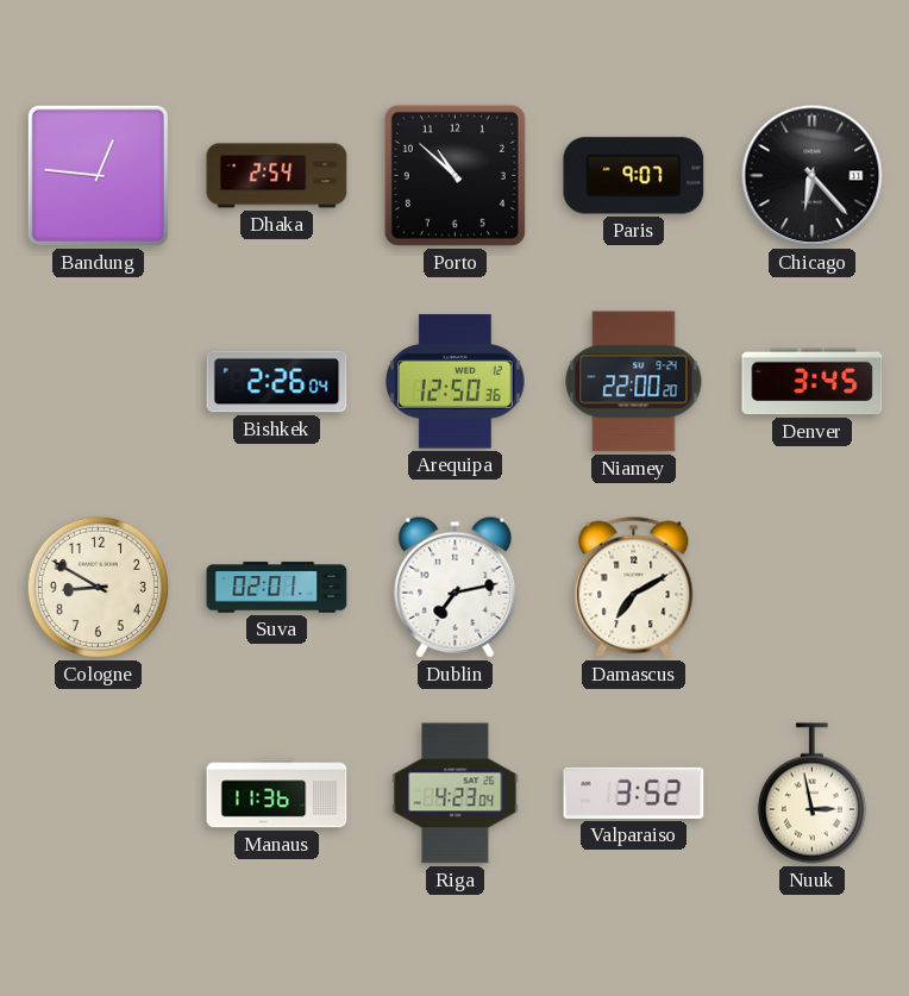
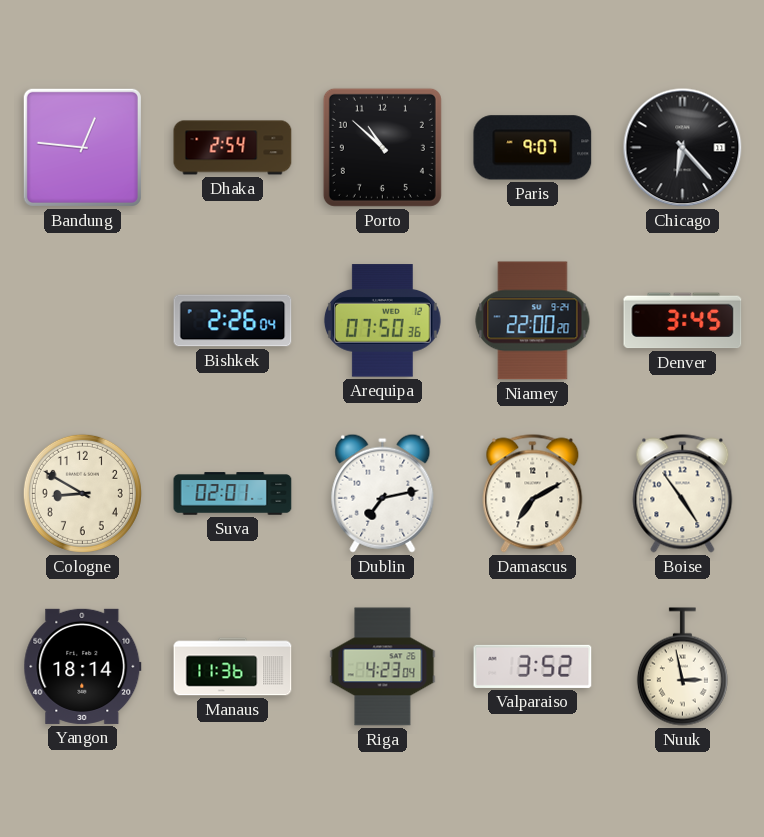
Arequipa: 12:50 -> 07:50 (382, 321)
Boise: none -> 4:54 (683, 494)
Yangon: none -> 18:14 (83, 666)
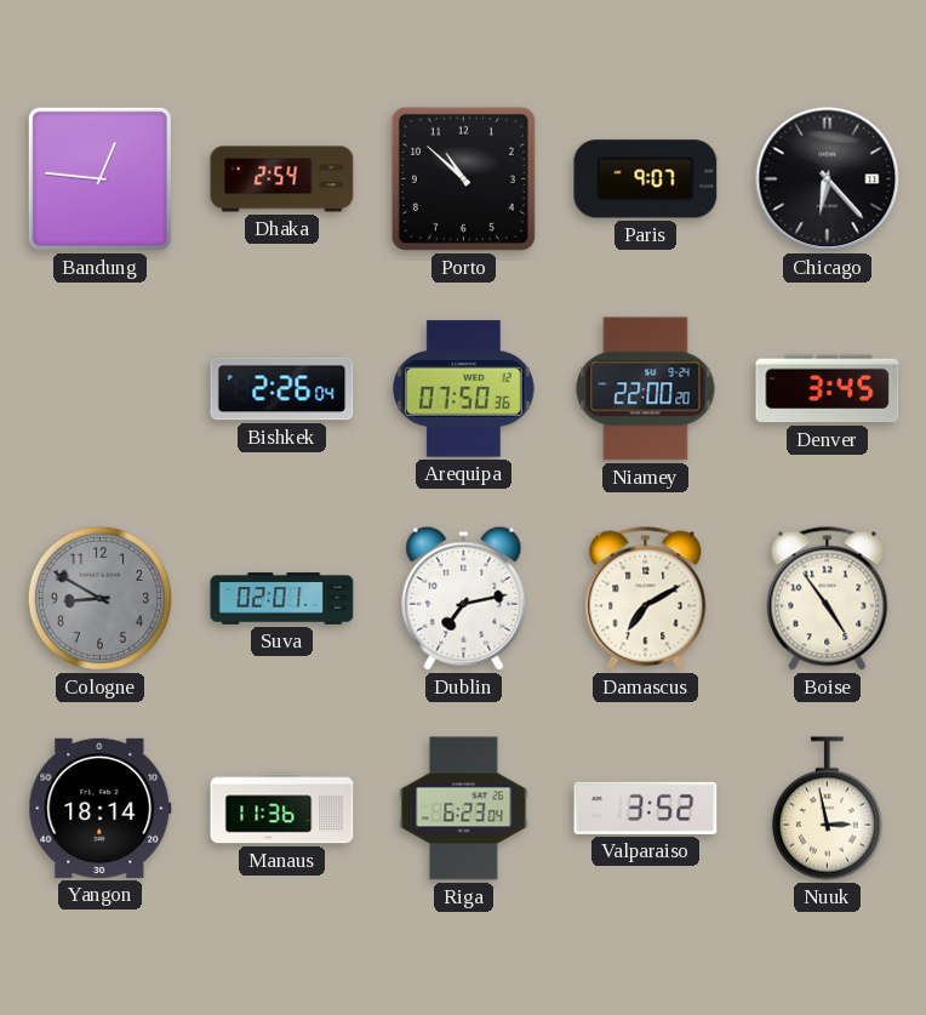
Cologne dial: cream -> grey (99, 598)
Riga: 4:23 -> 6:23 (464, 809)
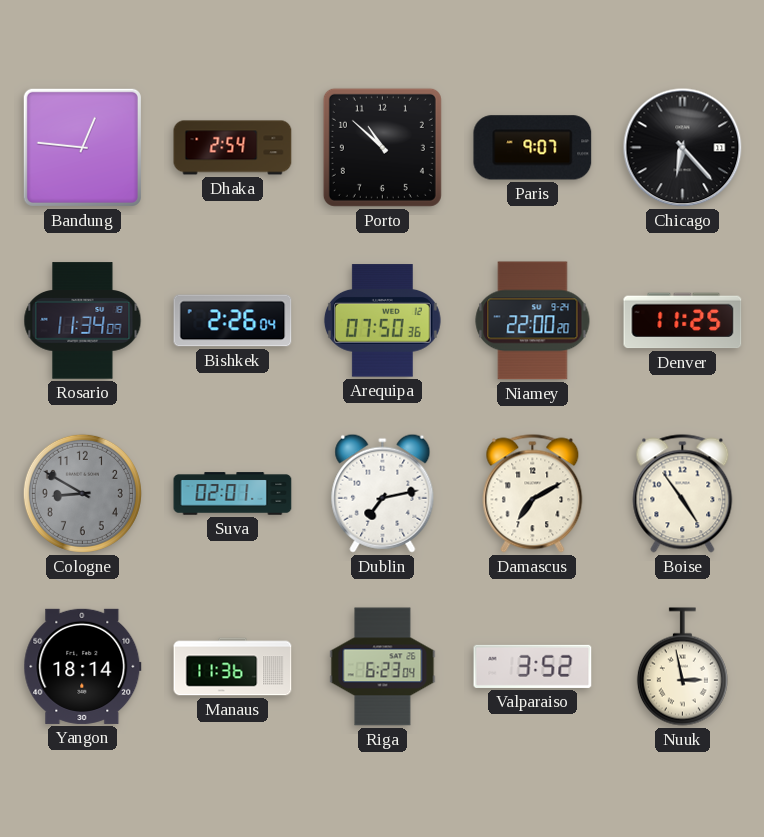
Rosario: none -> 11:34 (83, 321)
Denver: 3:45 -> 11:25 (683, 321)
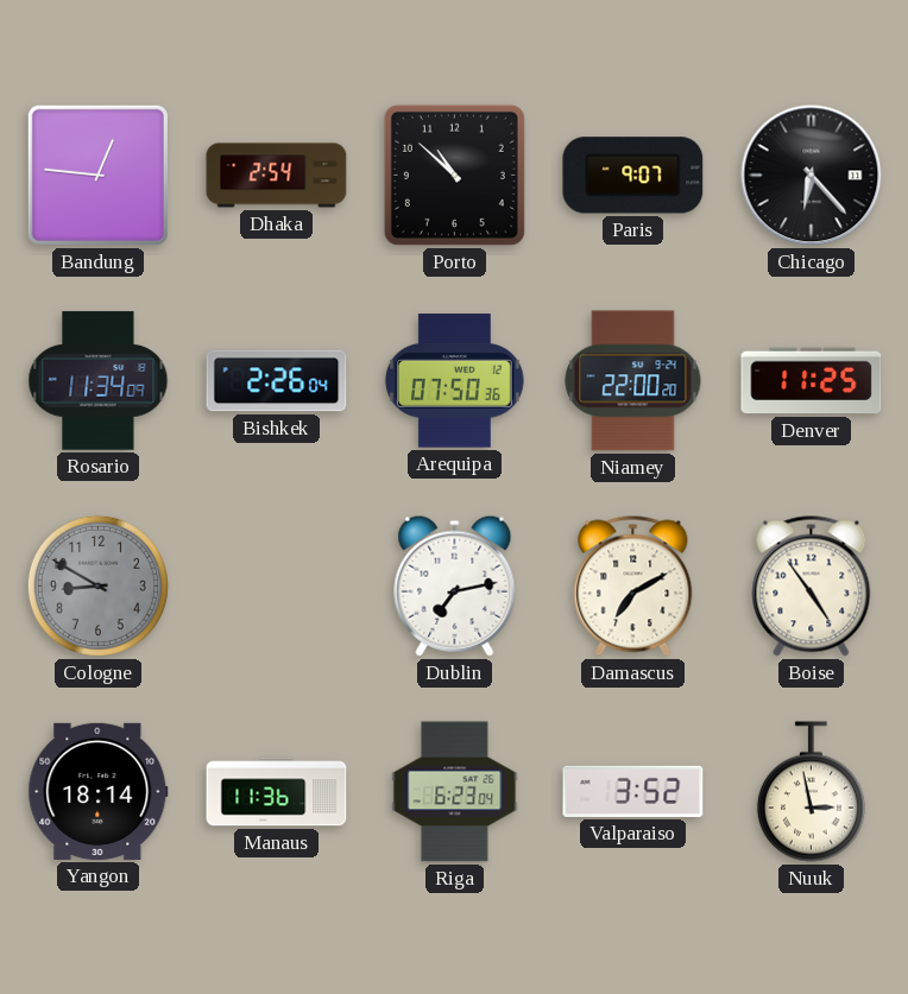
Suva: 02:01 -> none (233, 494)
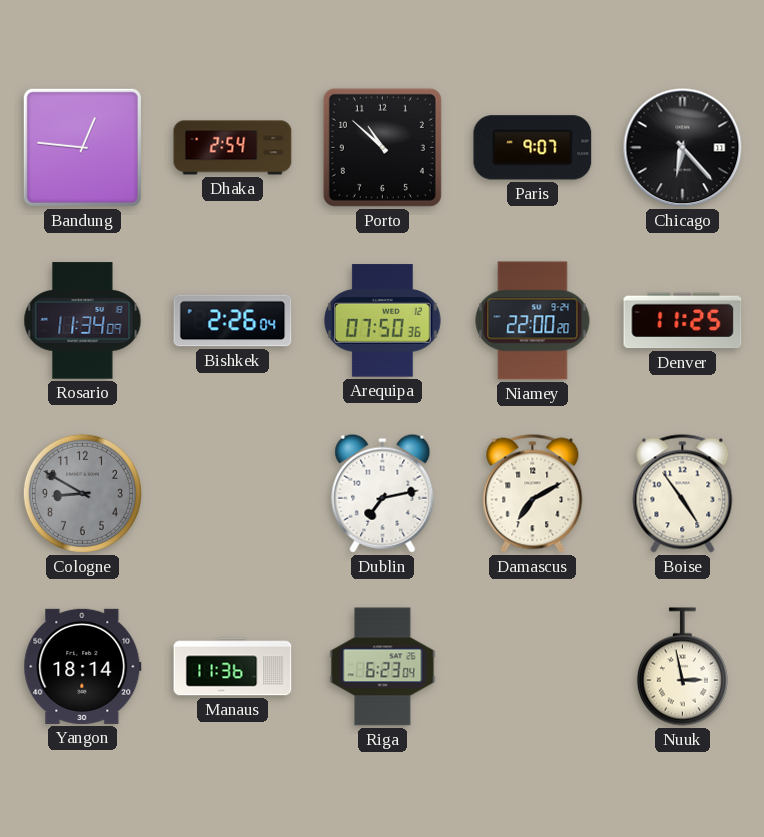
Valparaiso: 3:52 -> none (633, 791)
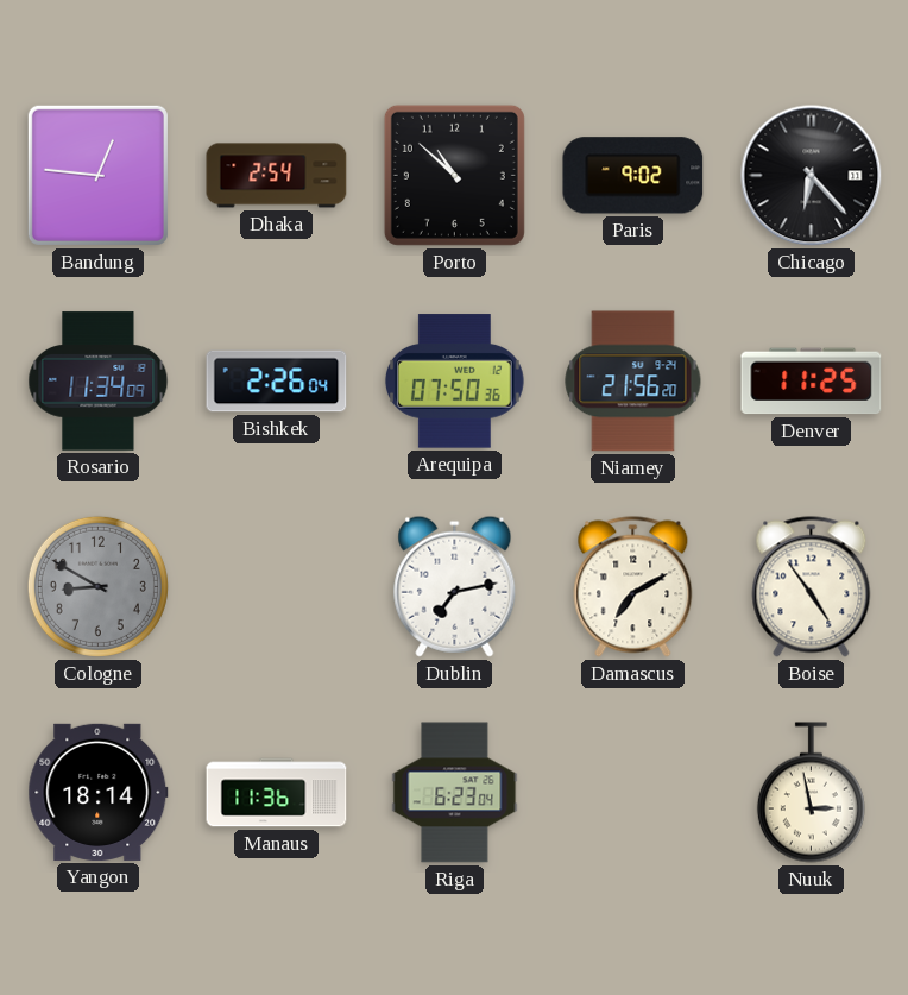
Paris: 9:07 -> 9:02 (633, 176)
Niamey: 22:00 -> 21:56 (633, 382)
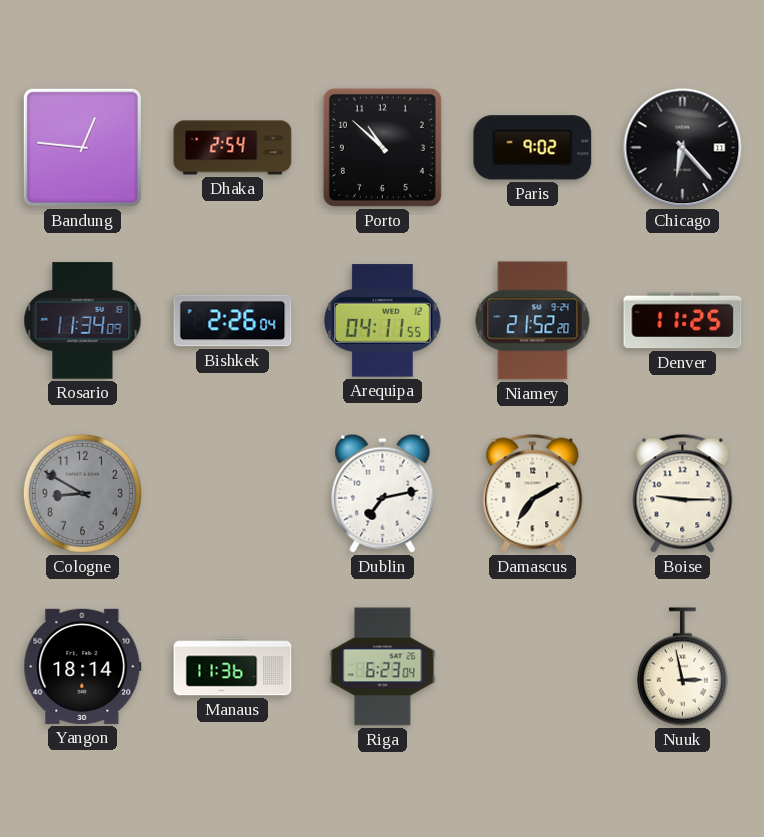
Arequipa: 07:50 -> 04:11 (382, 321)
Niamey: 21:56 -> 21:52 (533, 321)
Boise: 4:54 -> 9:15 (683, 494)
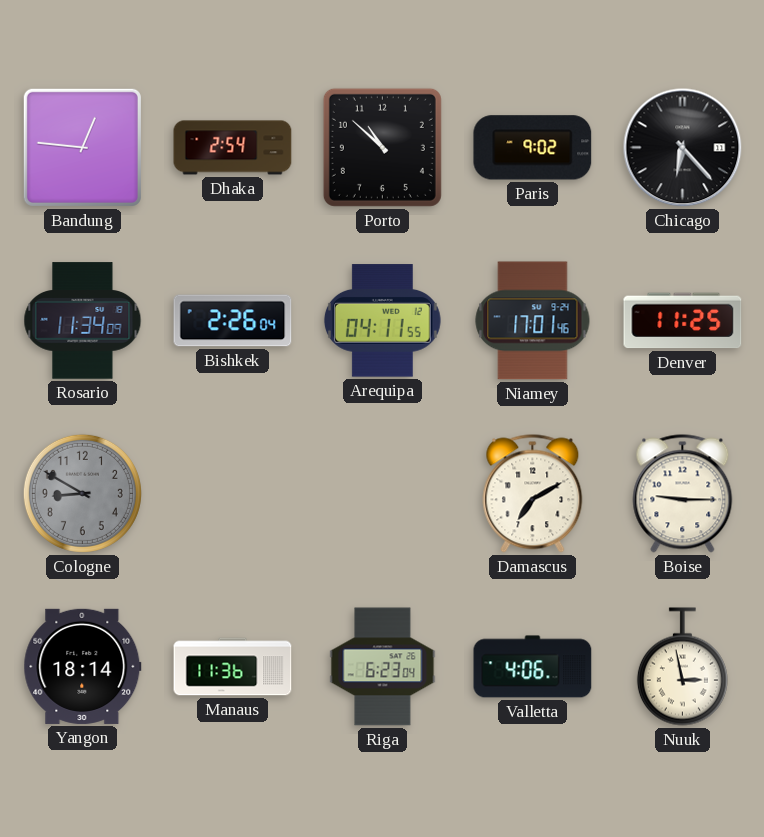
Niamey: 21:52 -> 17:01 (533, 321)
Dublin: 7:13 -> none (383, 493)
Valletta: none -> 4:06 (533, 667)
